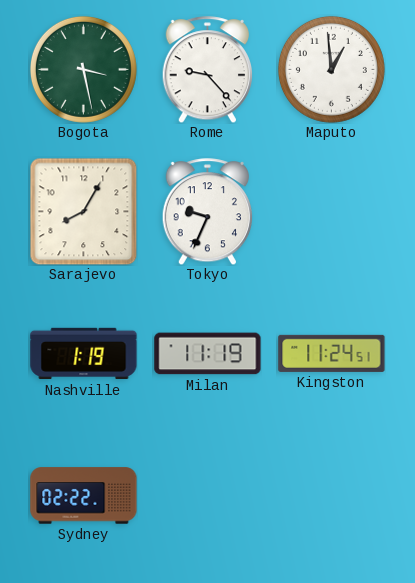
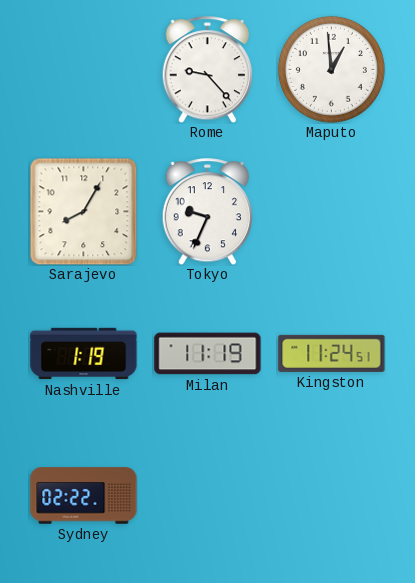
Bogota: 3:28 -> none (83, 69)
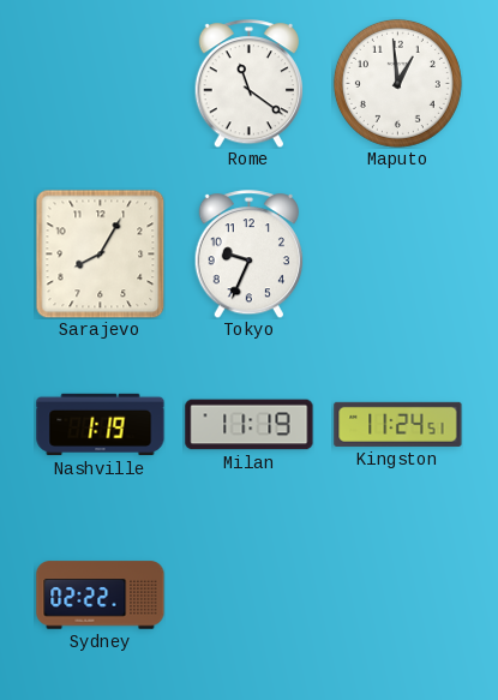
Rome: 9:23 -> 11:21 (248, 84)
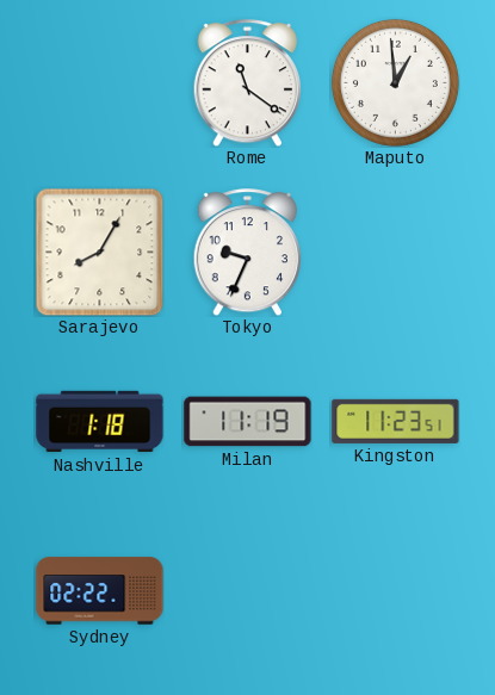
Nashville: 1:19 -> 1:18 (100, 422)
Kingston: 11:24 -> 11:23 (396, 421)
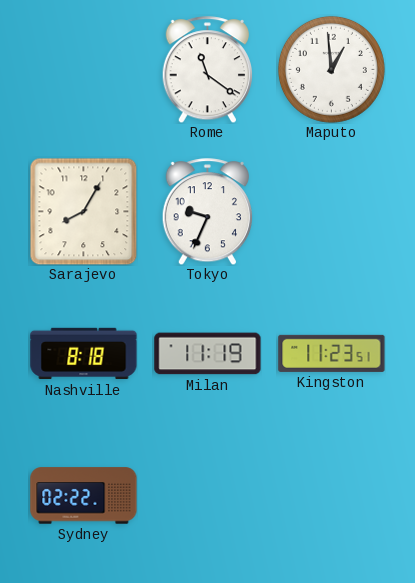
Nashville: 1:18 -> 8:18 (84, 354)
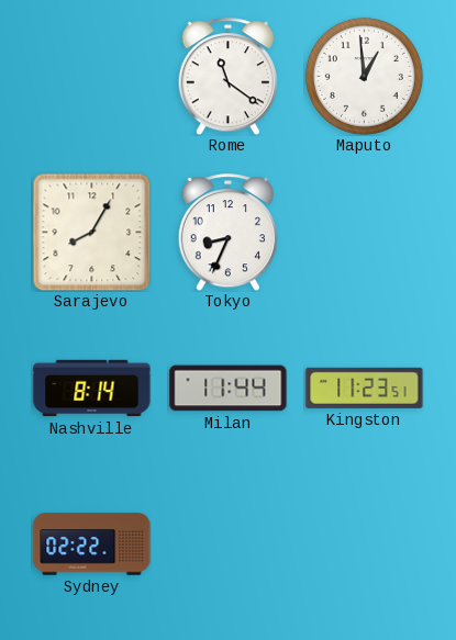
Tokyo: 9:34 -> 8:34 (227, 233)
Nashville: 8:18 -> 8:14 (92, 389)
Milan: 11:19 -> 11:44 (229, 389)
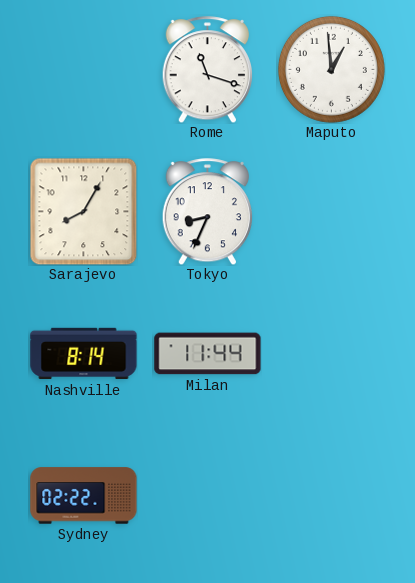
Rome: 11:21 -> 11:18 (207, 70)
Kingston: 11:23 -> none (365, 388)
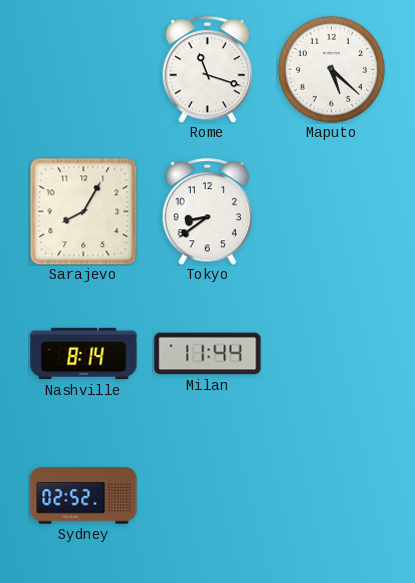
Maputo: 12:59 -> 5:22 (331, 69)
Tokyo: 8:34 -> 8:39 (207, 212)
Sydney: 02:22 -> 02:52 (84, 496)
